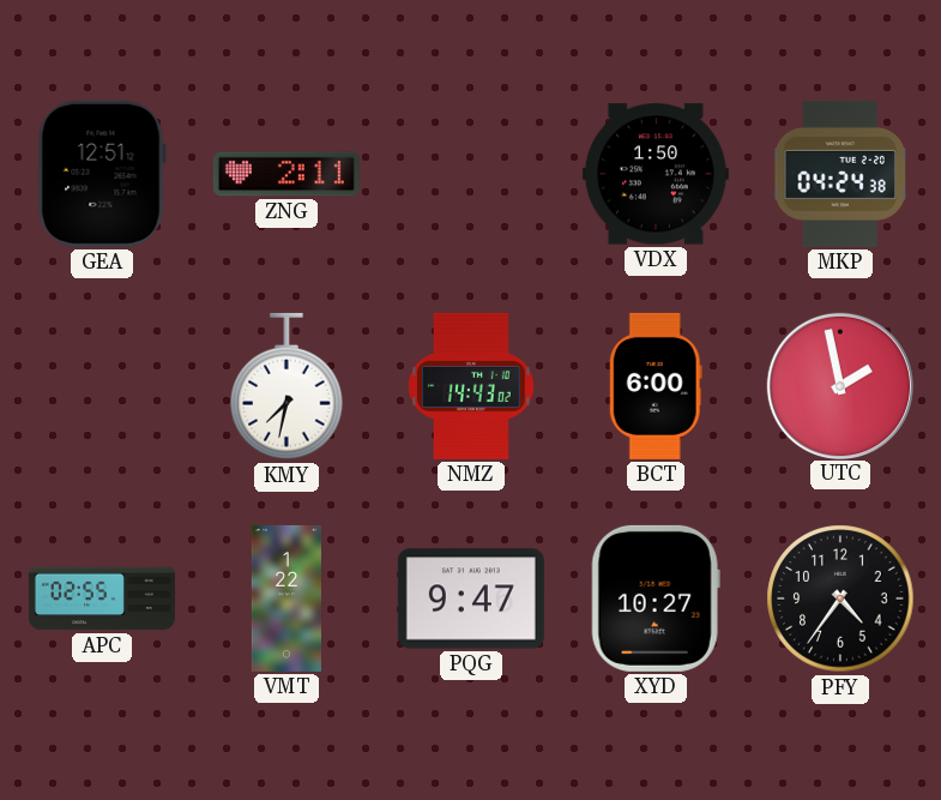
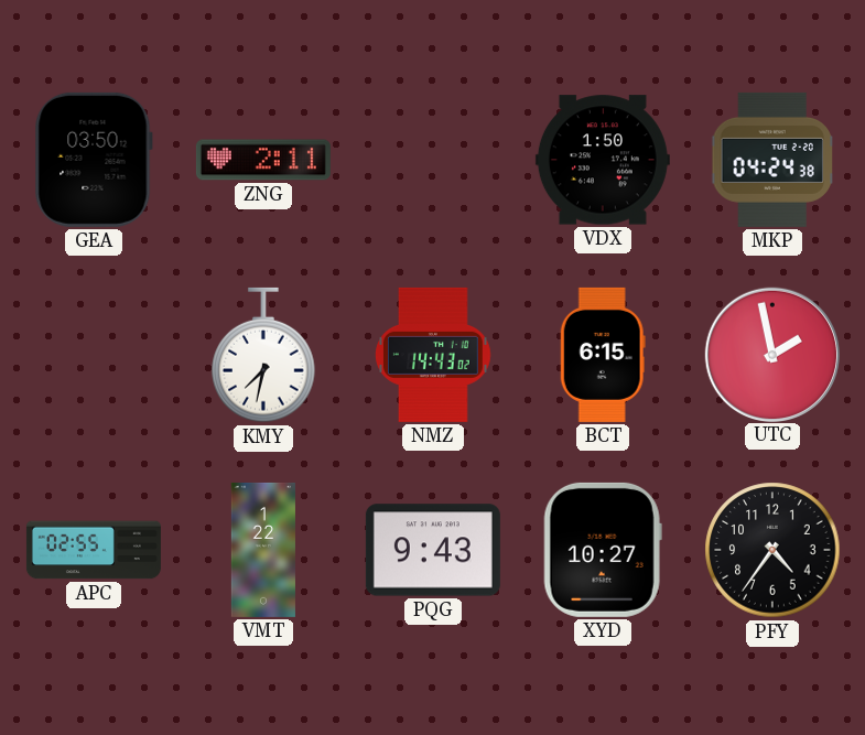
GEA: 12:51 -> 03:50 (94, 160)
BCT: 6:00 -> 6:15 (603, 355)
PQG: 9:47 -> 9:43 (433, 550)
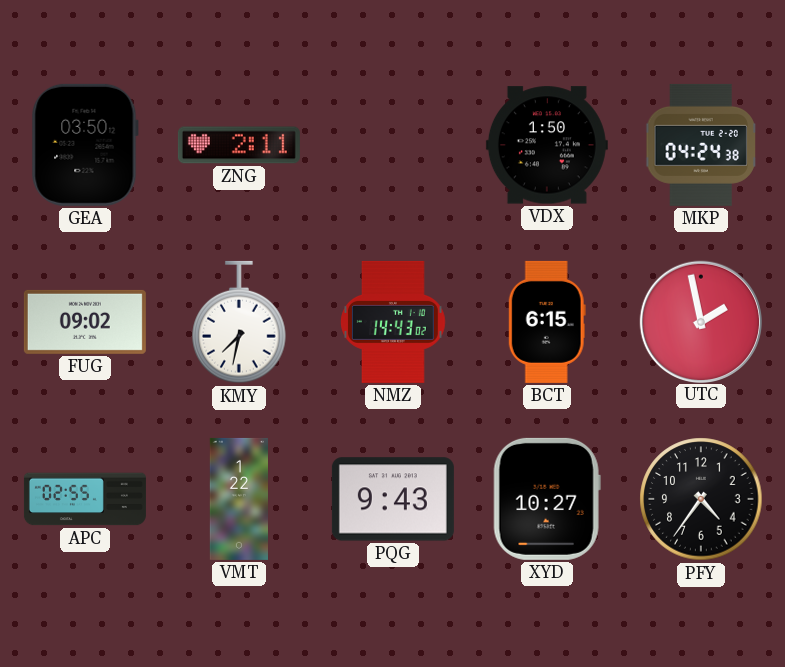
FUG: none -> 09:02 (85, 322)
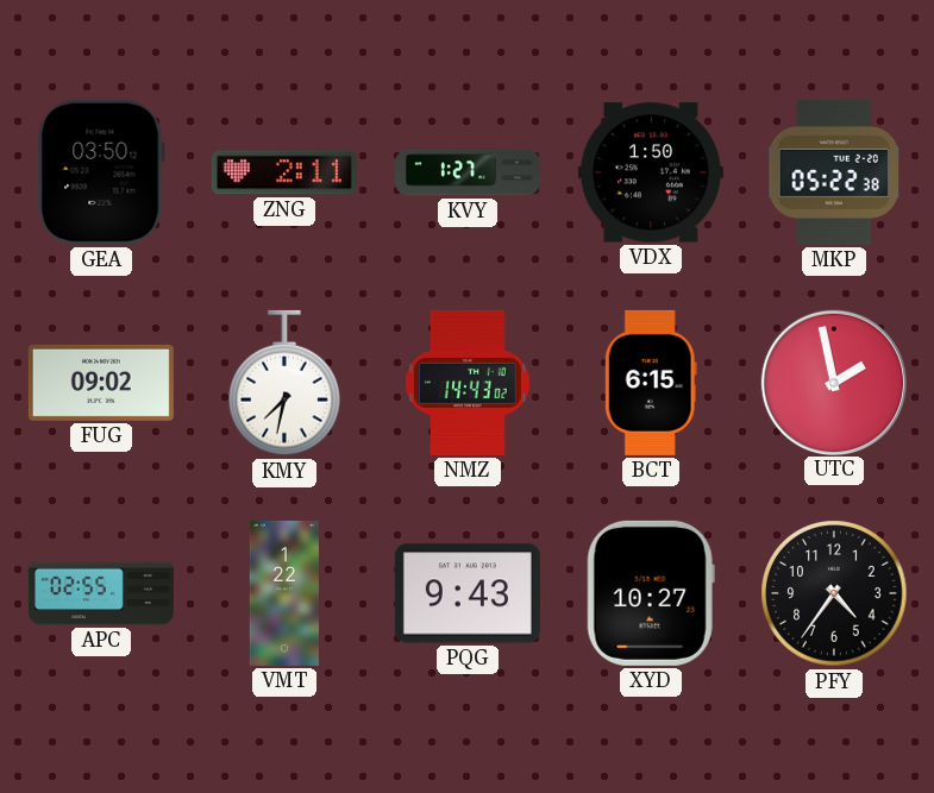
KVY: none -> 1:27 (468, 172)
MKP: 04:24 -> 05:22 (834, 172)
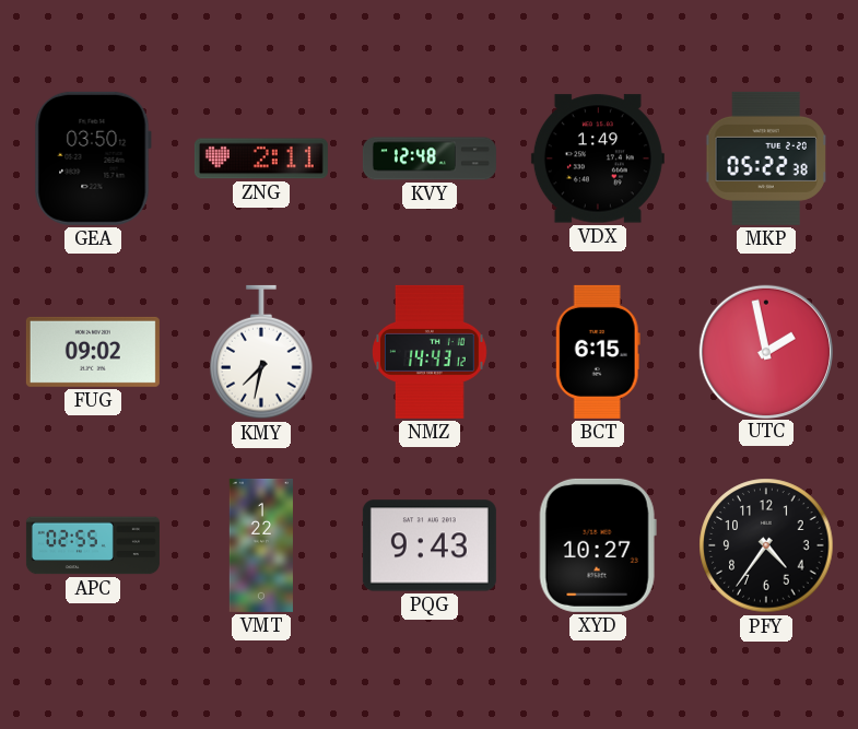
KVY: 1:27 -> 12:48 (430, 158)
VDX: 1:50 -> 1:49 (598, 158)
NMZ: 14:43:02 -> 14:43:12 (431, 352)
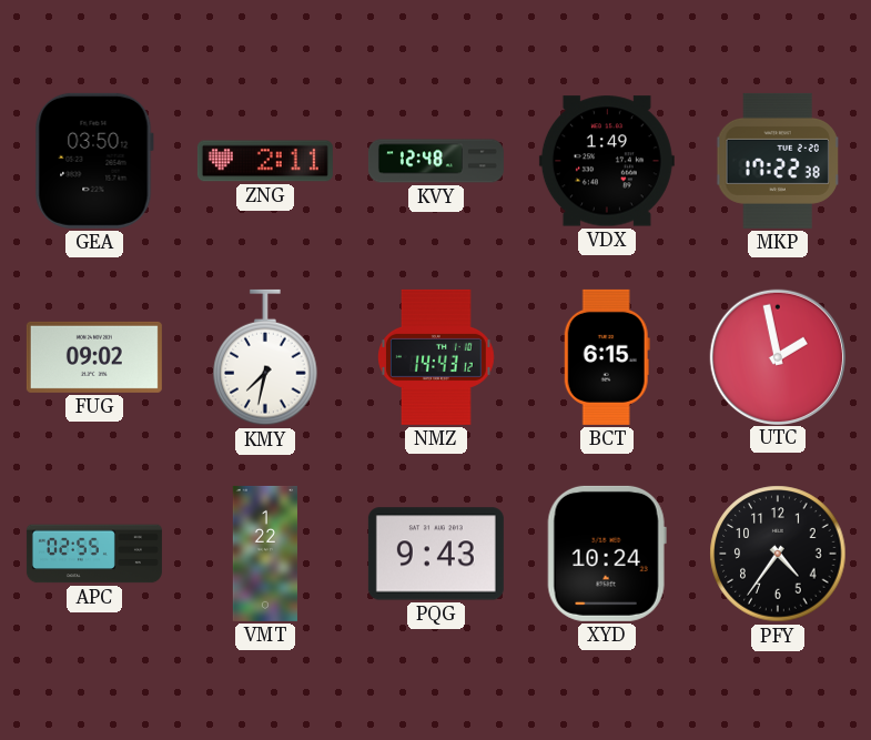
MKP: 05:22 -> 17:22 (778, 161)
XYD: 10:27 -> 10:24 (607, 554)
